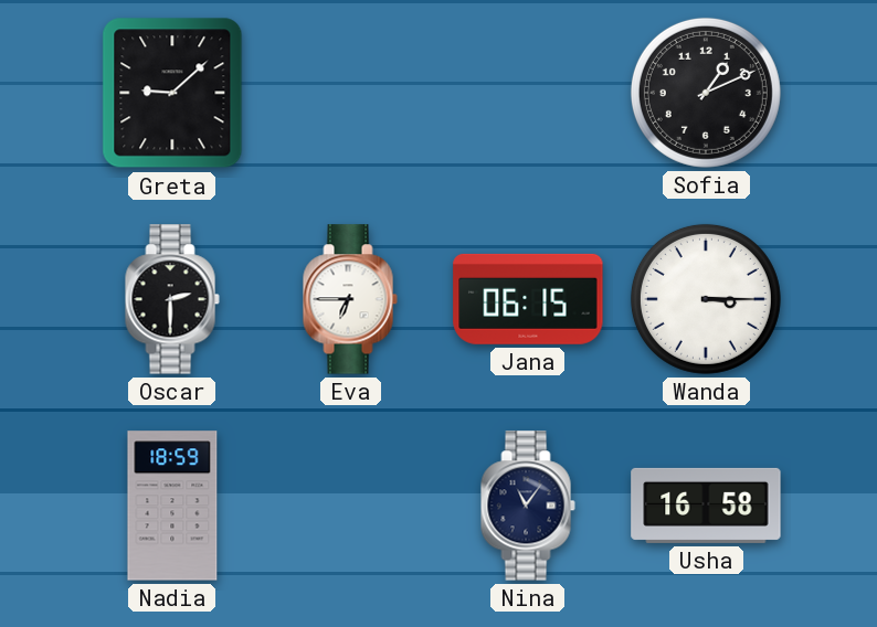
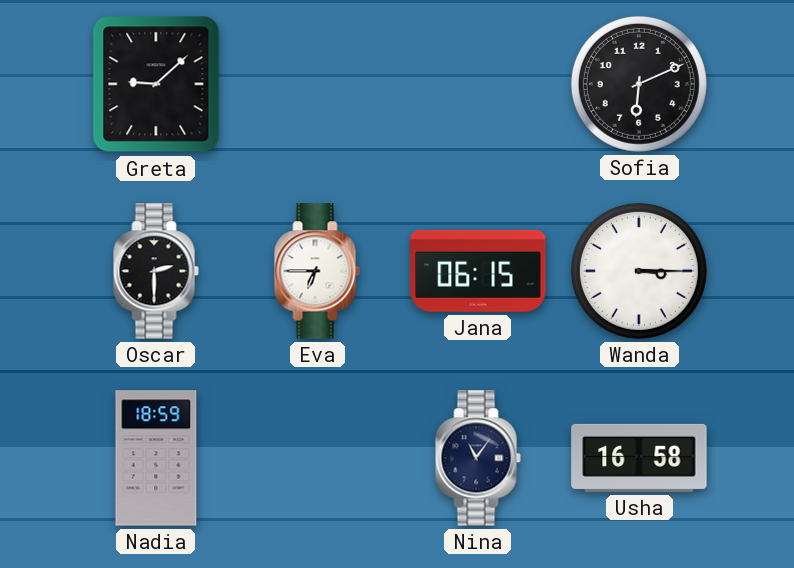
Sofia: 1:11 -> 6:11 (639, 84)
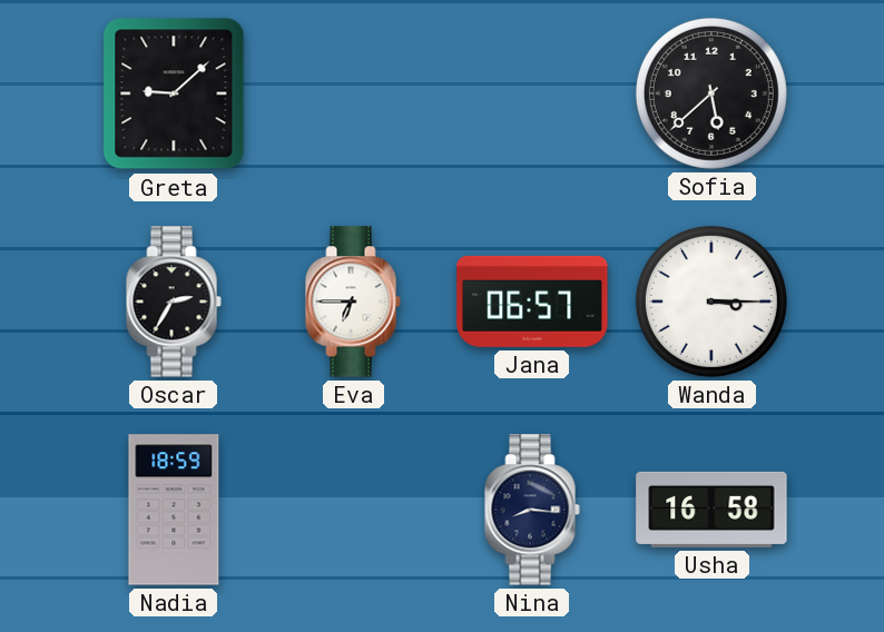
Sofia: 6:11 -> 5:38 (711, 93)
Oscar: 2:30 -> 2:35 (174, 302)
Jana: 06:15 -> 06:57 (532, 302)
Nina: 11:06 -> 8:16 (532, 510)
